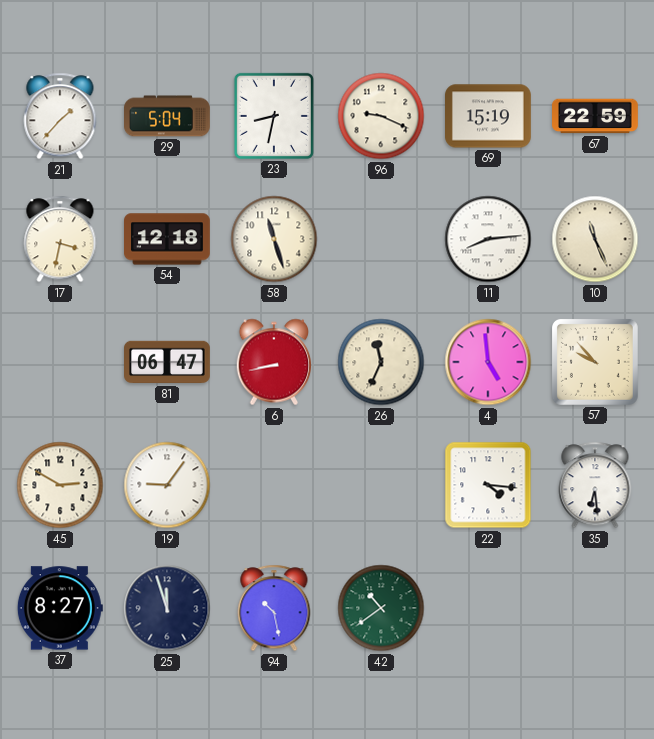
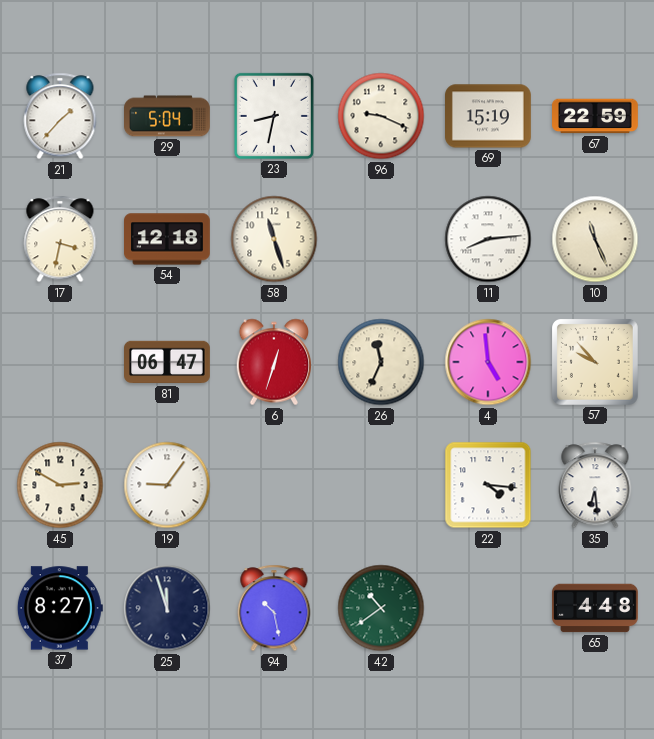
6: 8:43 -> 12:33 (274, 362)
65: none -> 4:48 (596, 608)
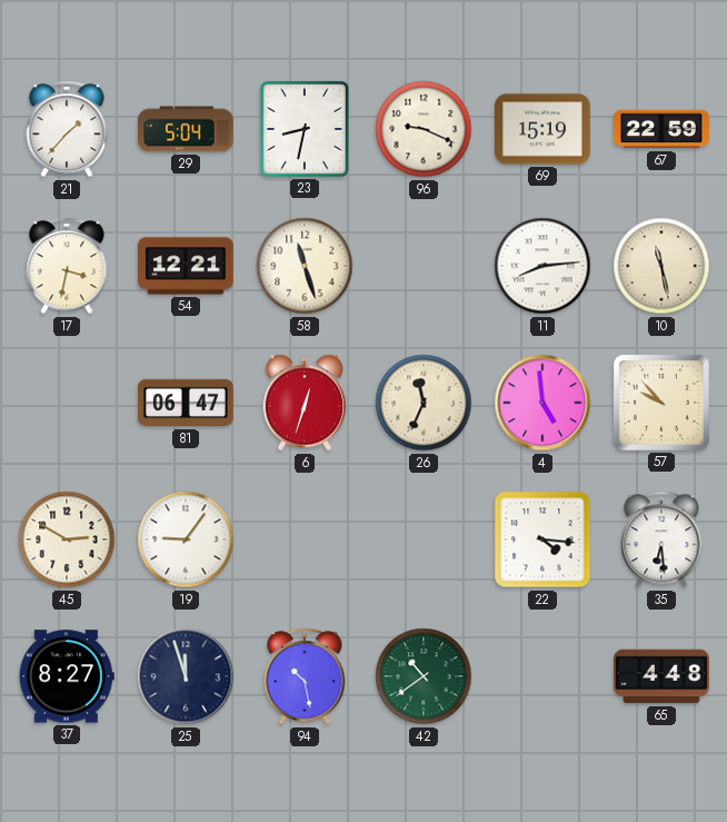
54: 12:18 -> 12:21 (187, 266)
10: 11:26 -> 11:28 (661, 266)
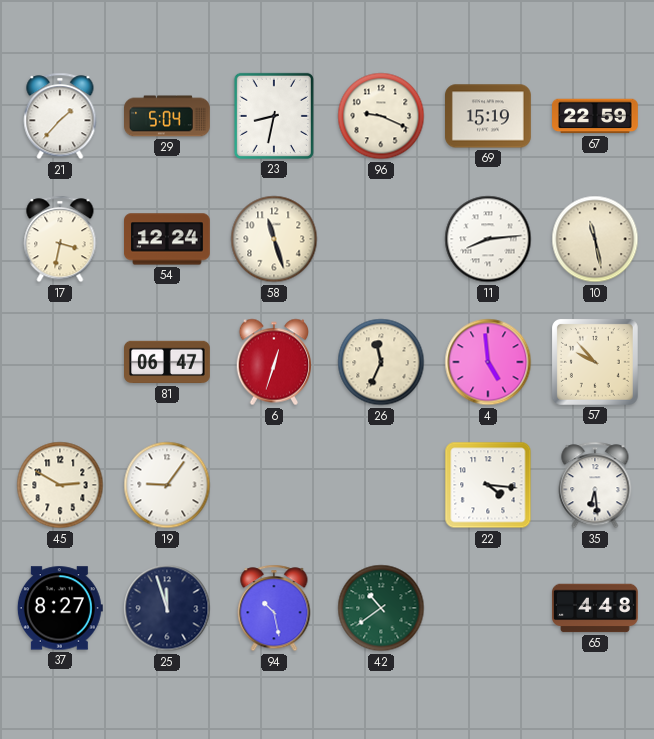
54: 12:21 -> 12:24 (168, 239)
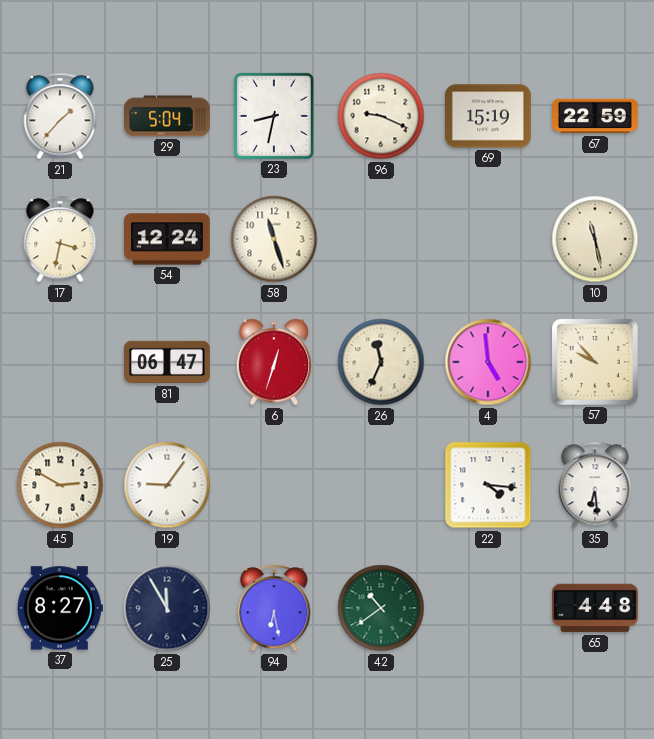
11: 8:14 -> none (488, 239)
25: 11:57 -> 11:55 (167, 608)
94: 10:28 -> 6:28 (274, 608)
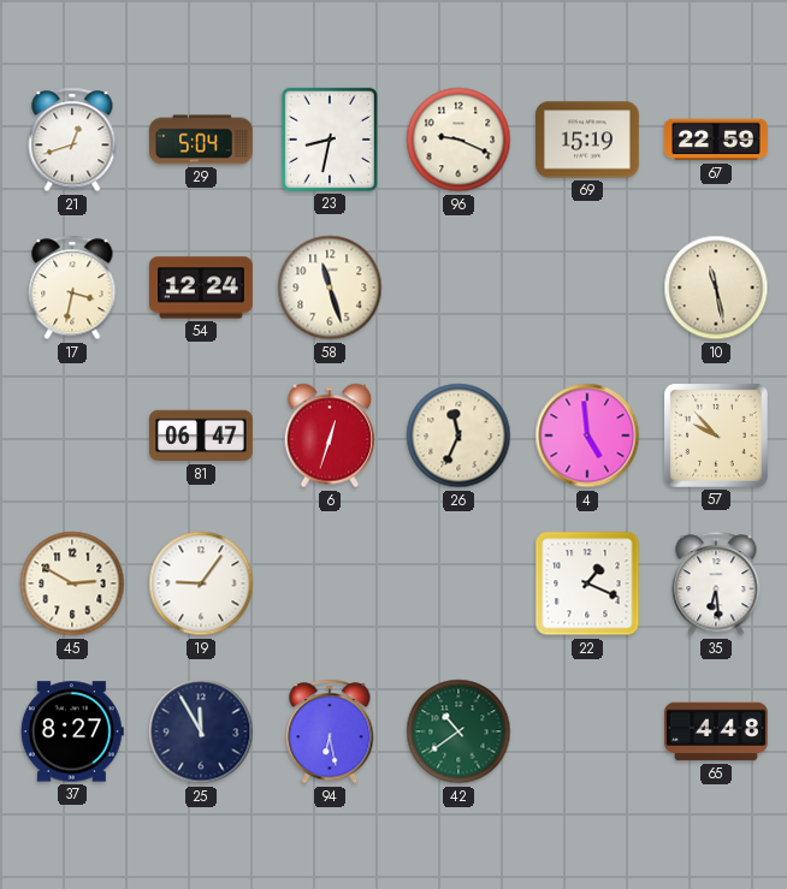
21: 1:37 -> 12:42 (72, 140)
22: 4:16 -> 1:19 (587, 583)
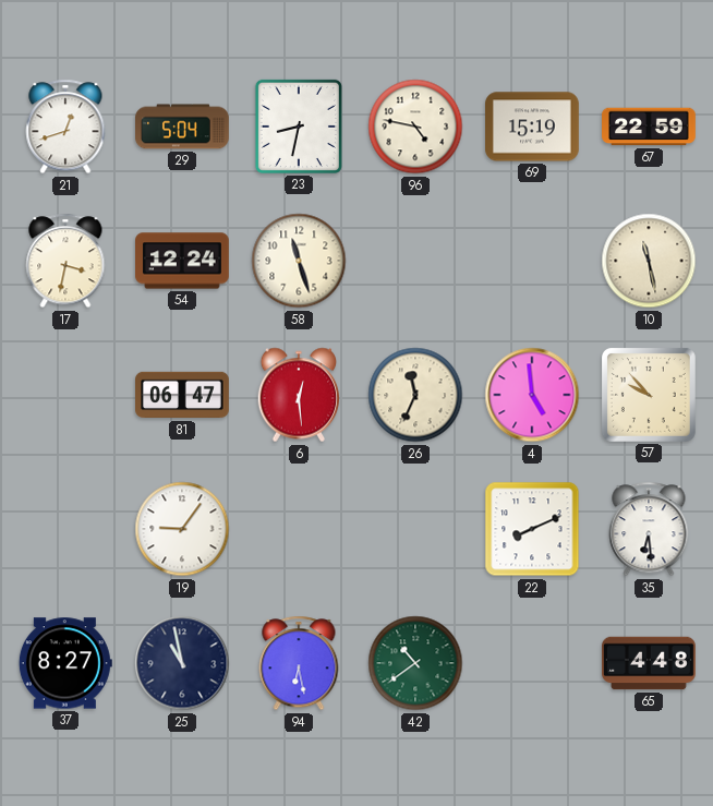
96: 9:19 -> 4:47 (415, 127)
6: 12:33 -> 12:29 (299, 395)
45: 2:50 -> none (72, 583)
22: 1:19 -> 8:11 (532, 529)
25: 11:55 -> 10:58 (182, 663)
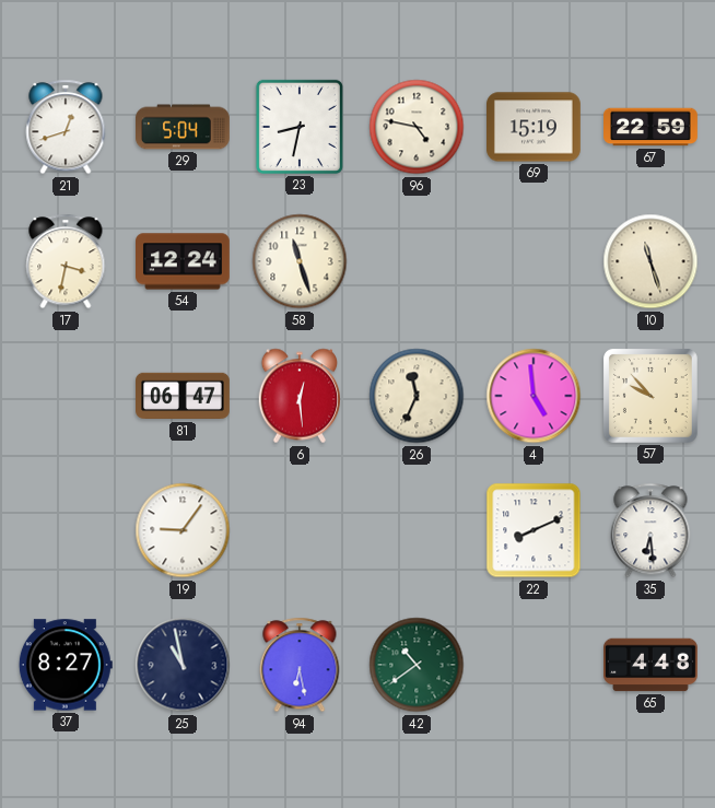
10: 11:28 -> 11:27 (650, 261)
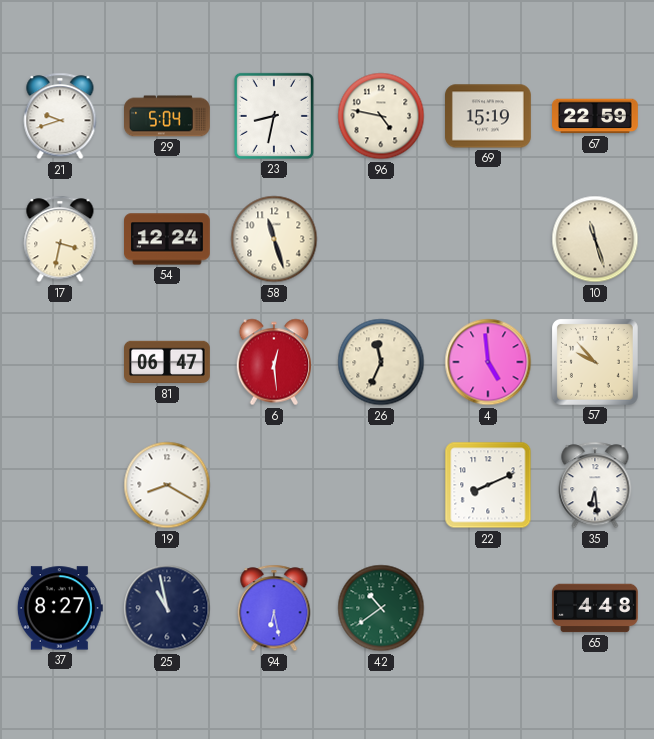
21: 12:42 -> 9:42 (60, 116)
19: 9:06 -> 8:20 (167, 485)
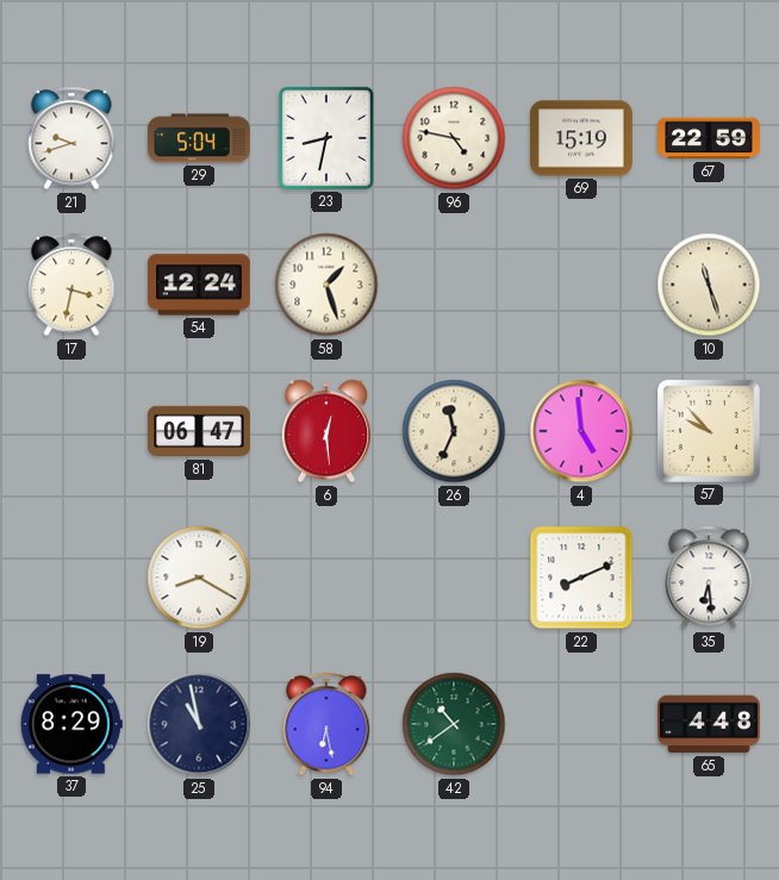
58: 11:27 -> 1:27 (326, 285)
37: 8:27 -> 8:29 (71, 724)
